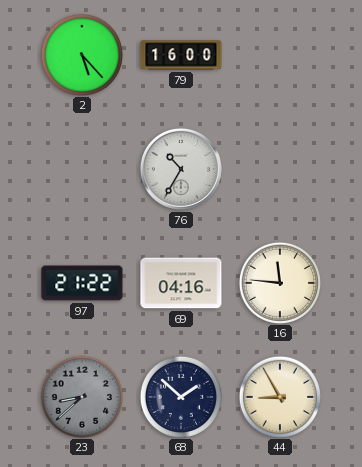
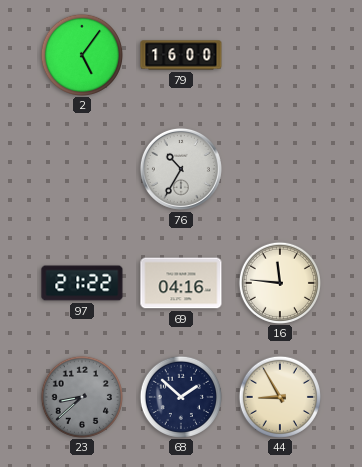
2: 5:23 -> 5:06 (81, 54)
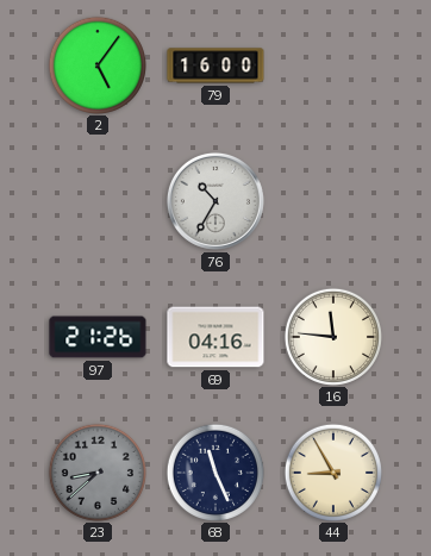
97: 21:22 -> 21:26 (98, 337)
68: 1:52 -> 11:26 (214, 471)
